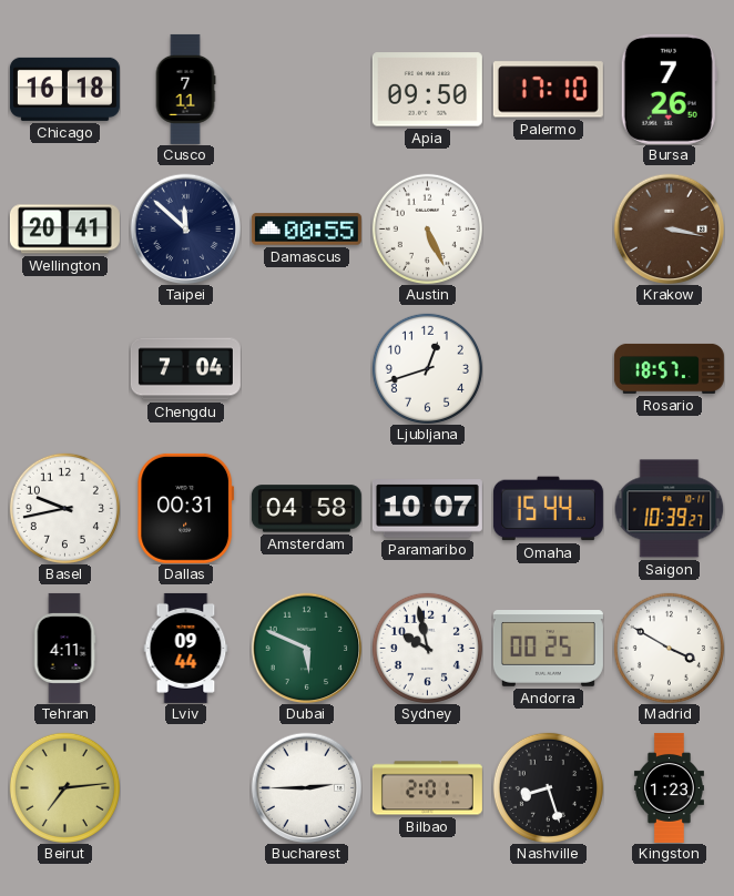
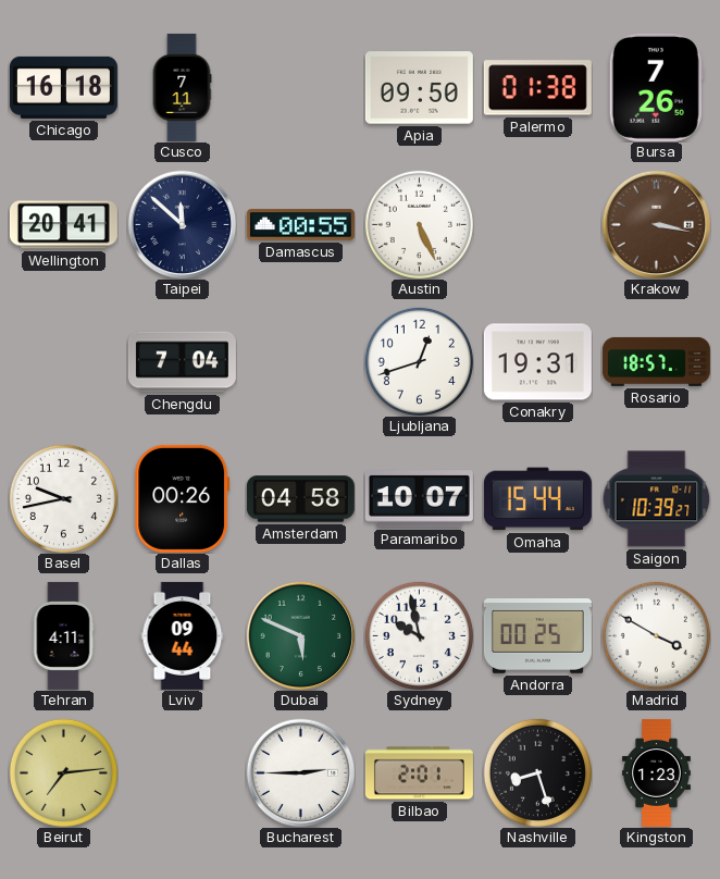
Palermo: 17:10 -> 01:38 (537, 88)
Conakry: none -> 19:31 (537, 362)
Dallas: 00:31 -> 00:26 (183, 498)
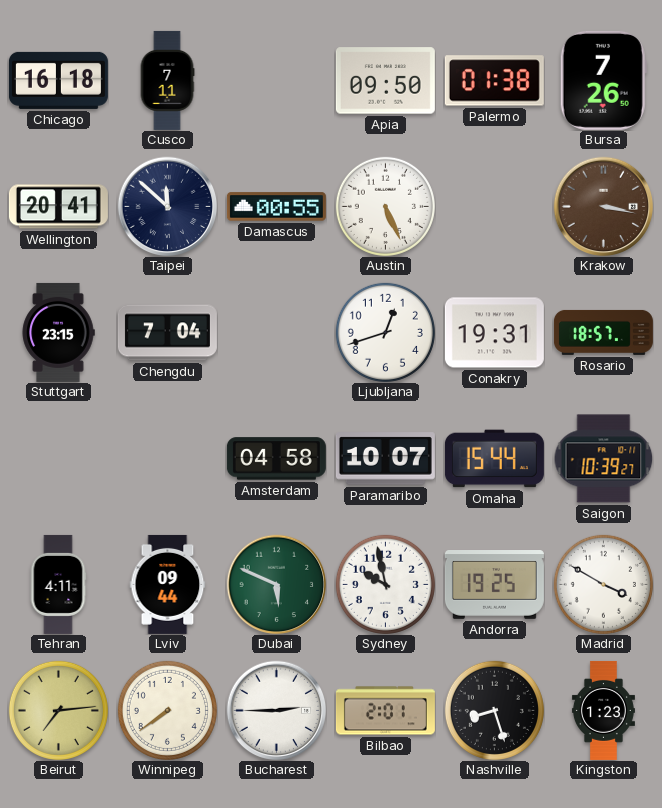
Stuttgart: none -> 23:15 (58, 332)
Basel: 9:43 -> none (63, 498)
Dallas: 00:26 -> none (183, 498)
Andorra: 00:25 -> 19:25 (494, 585)
Winnipeg: none -> 7:39 (167, 710)
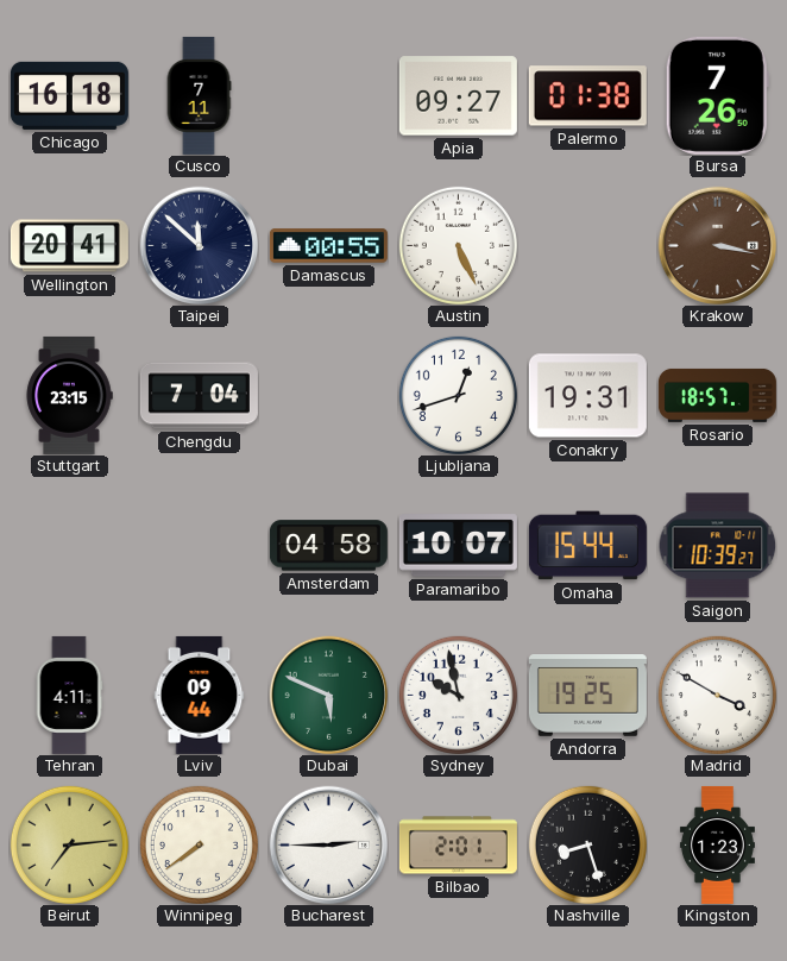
Apia: 09:50 -> 09:27 (458, 96)
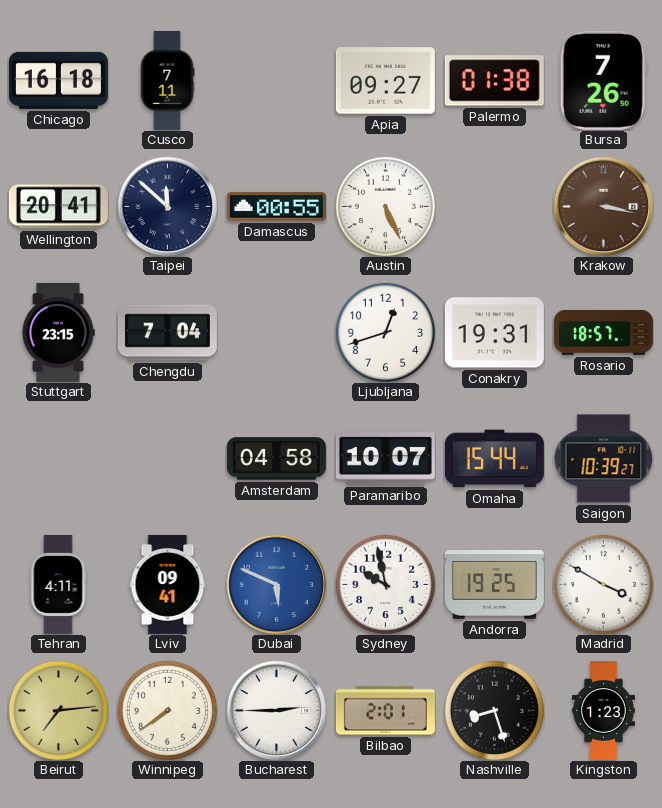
Lviv: 09:44 -> 09:41 (168, 584)
Dubai dial: green -> blue (276, 584)
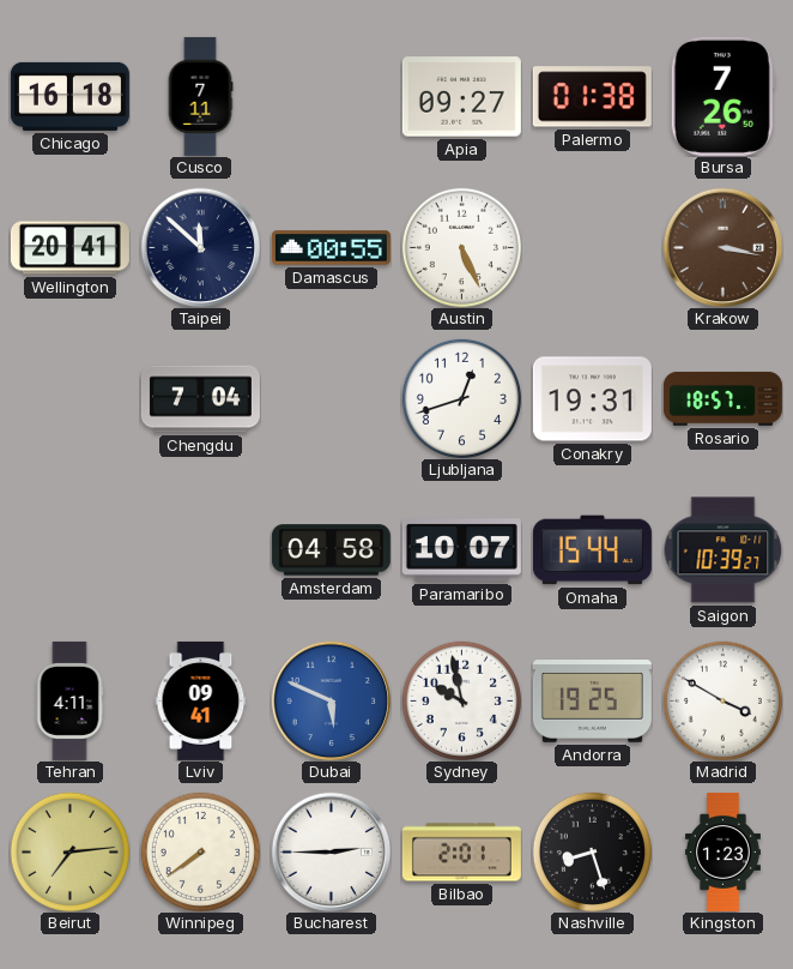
Stuttgart: 23:15 -> none (58, 332)
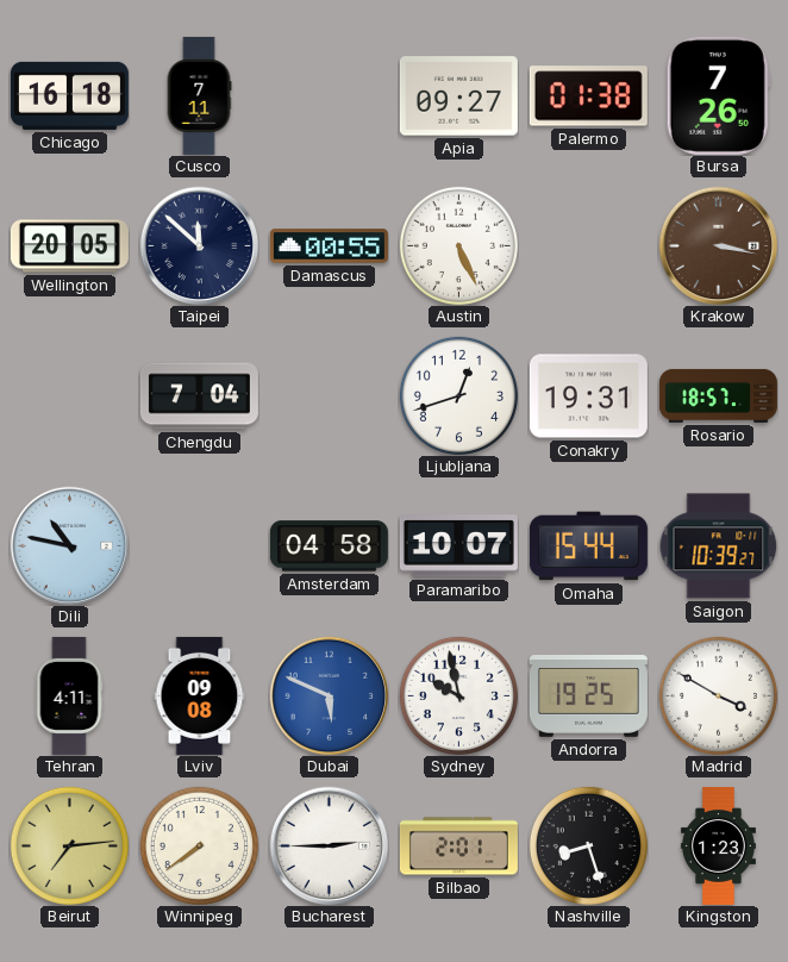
Wellington: 20:41 -> 20:05 (69, 246)
Dili: none -> 10:47 (69, 545)
Lviv: 09:41 -> 09:08 (200, 695)
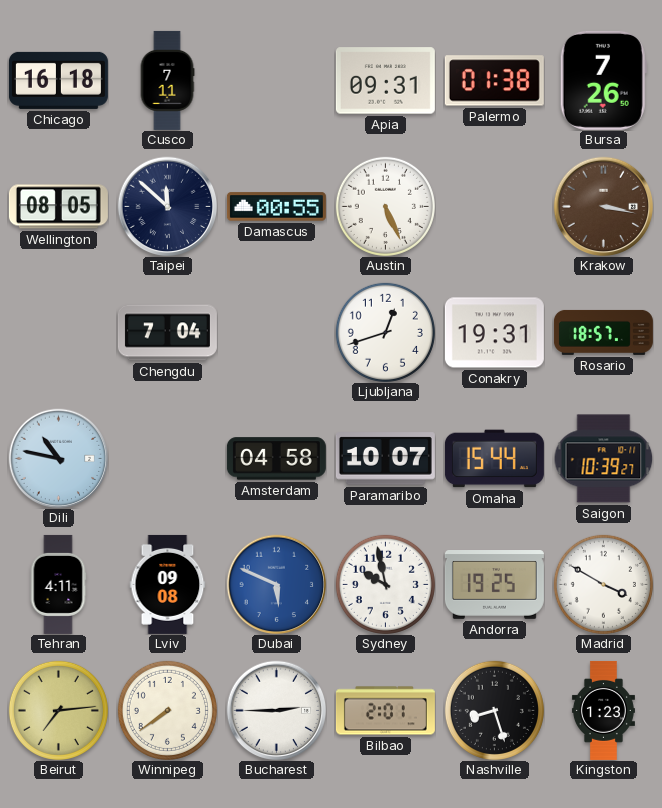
Apia: 09:27 -> 09:31 (385, 81)
Wellington: 20:05 -> 08:05 (58, 207)
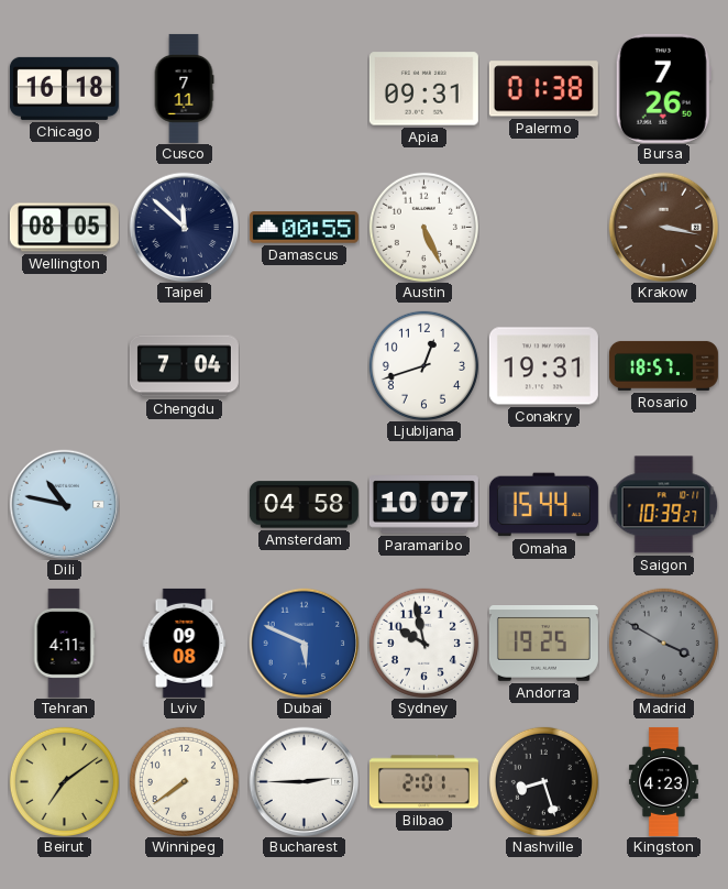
Madrid dial: white -> grey (663, 643)
Beirut: 7:14 -> 7:09 (64, 781)
Kingston: 1:23 -> 4:23 (663, 781)
